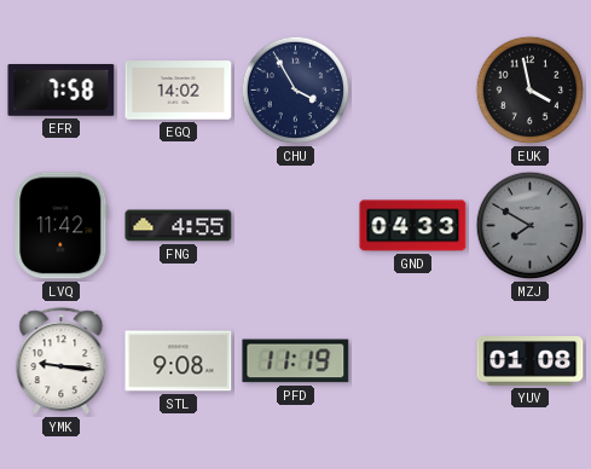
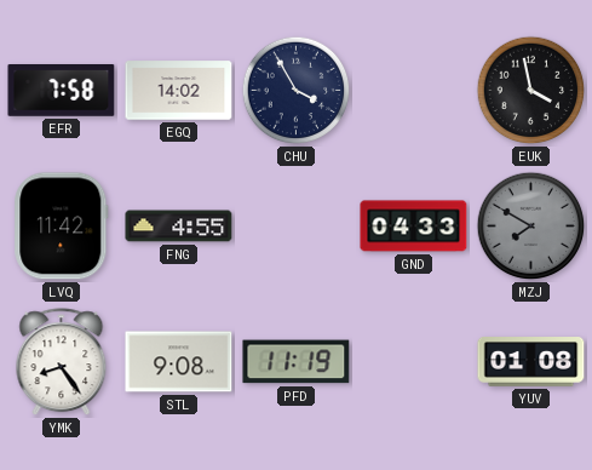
YMK: 9:16 -> 8:24 (62, 362)
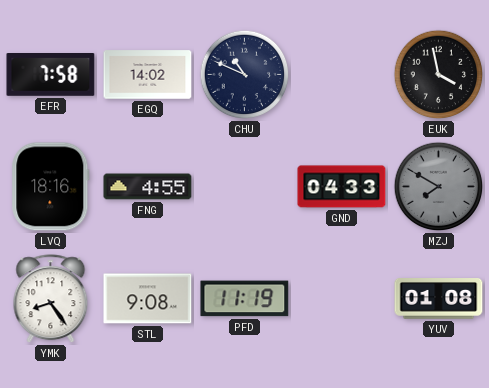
CHU: 3:55 -> 10:49 (245, 75)
LVQ: 11:42 -> 18:16 (51, 187)
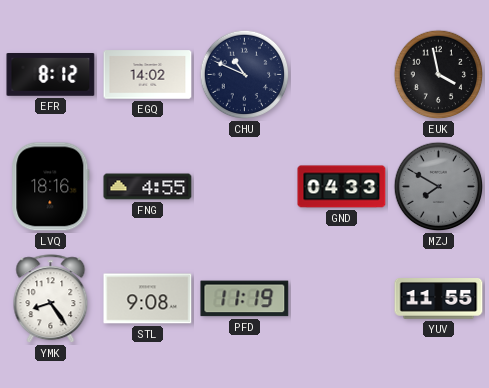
EFR: 7:58 -> 8:12 (51, 75)
YUV: 01:08 -> 11:55 (439, 299)
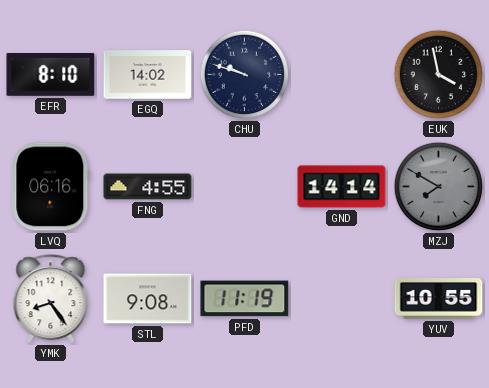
EFR: 8:12 -> 8:10 (51, 75)
CHU: 10:49 -> 9:48 (245, 75)
LVQ: 18:16 -> 06:16 (51, 187)
GND: 04:33 -> 14:14 (342, 187)
YUV: 11:55 -> 10:55 (439, 299)
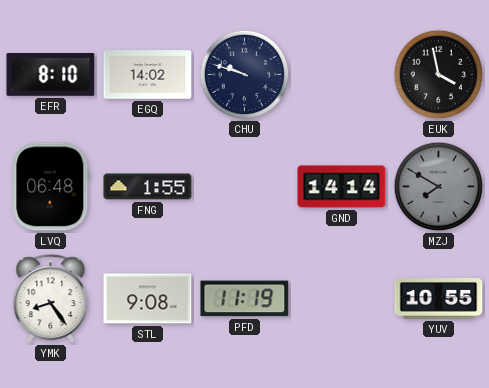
LVQ: 06:16 -> 06:48 (51, 187)
FNG: 4:55 -> 1:55 (148, 187)
